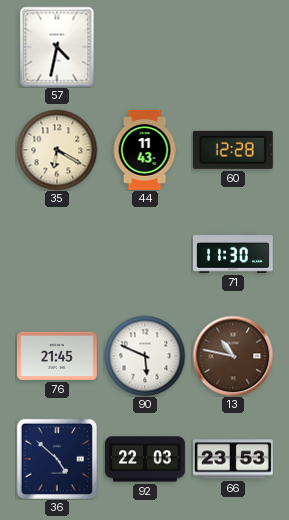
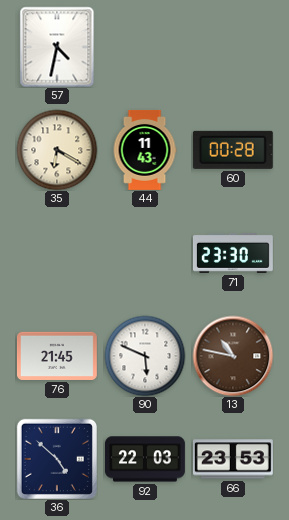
60: 12:28 -> 00:28 (233, 150)
71: 11:30 -> 23:30 (233, 253)
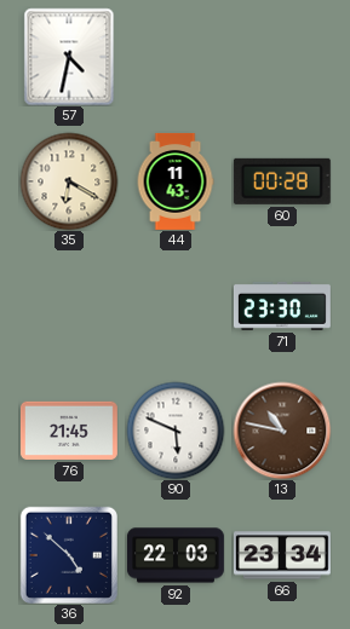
66: 23:53 -> 23:34 (282, 555)
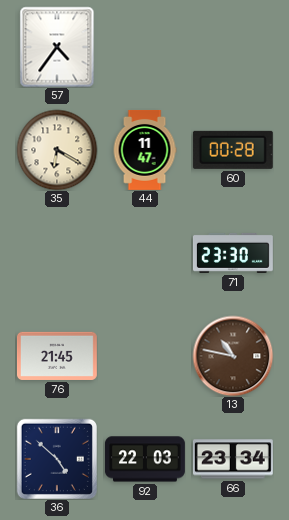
57: 4:32 -> 4:36 (57, 47)
44: 11:43 -> 11:47 (145, 150)
90: 5:49 -> none (176, 431)
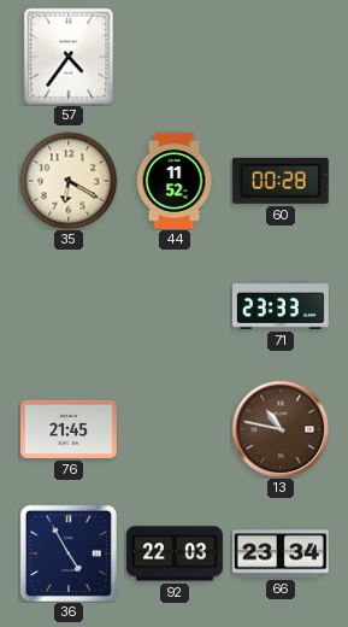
44: 11:47 -> 11:52 (175, 181)
71: 23:30 -> 23:33 (281, 305)
36: 4:52 -> 4:55 (69, 553)
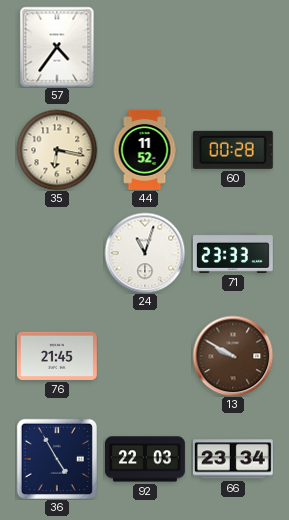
35: 6:20 -> 6:17 (57, 150)
24: none -> 11:03 (145, 253)
13: 10:47 -> 9:50 (233, 356)
